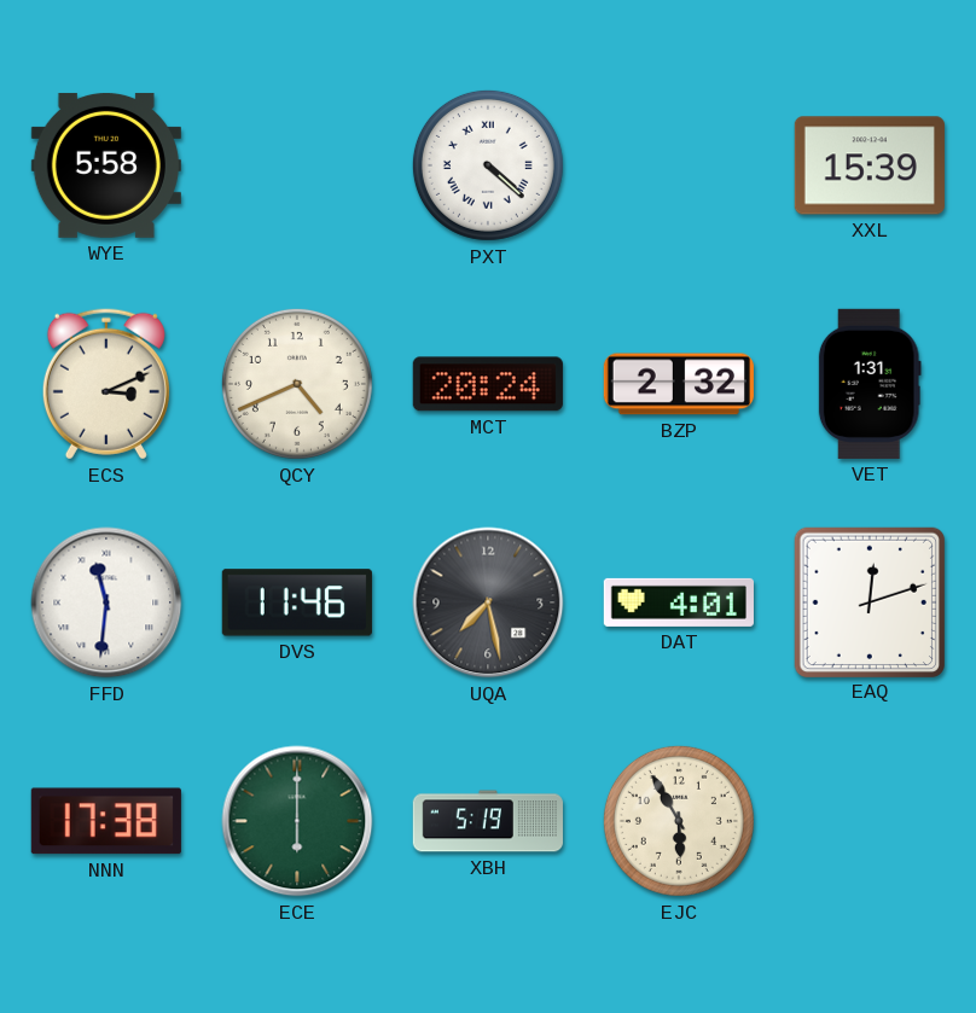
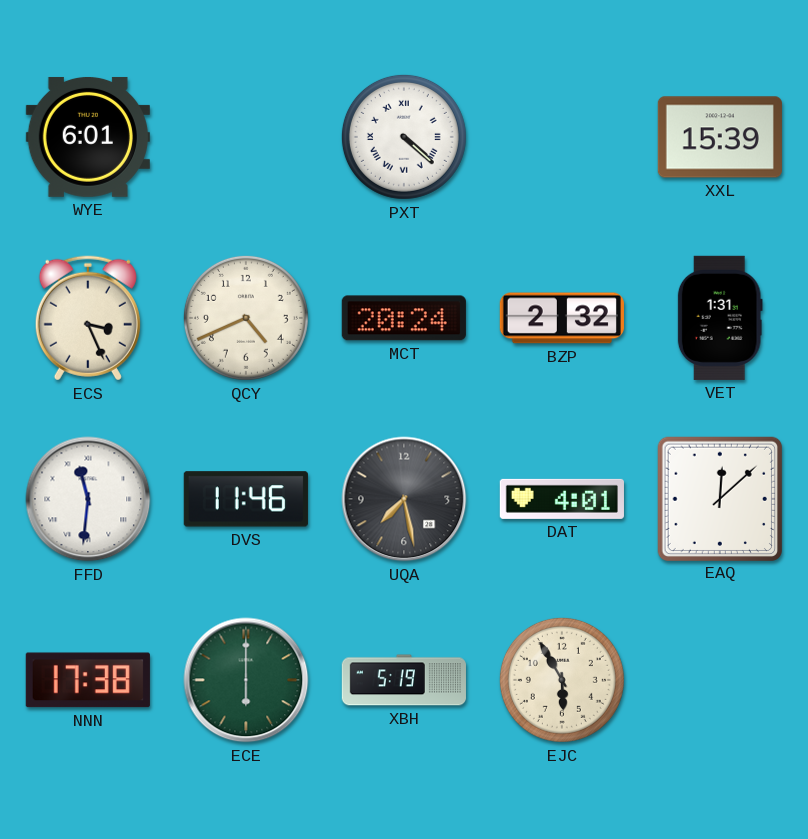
WYE: 5:58 -> 6:01 (88, 137)
ECS: 3:11 -> 3:26 (88, 318)
EAQ: 12:12 -> 12:08 (719, 498)
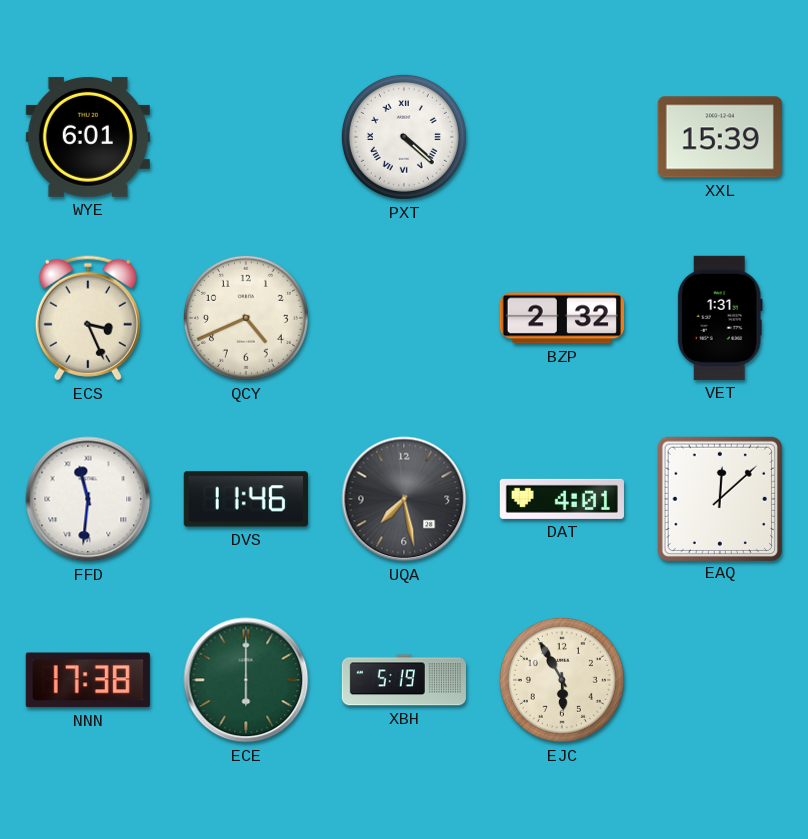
MCT: 20:24 -> none (404, 318)
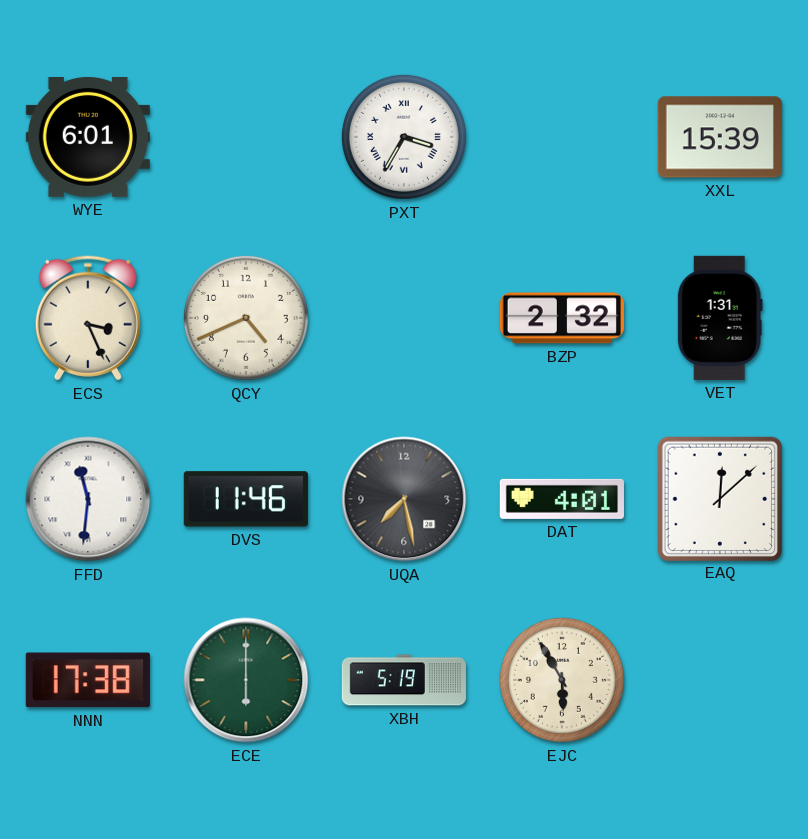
PXT: 4:22 -> 3:35 (404, 137)
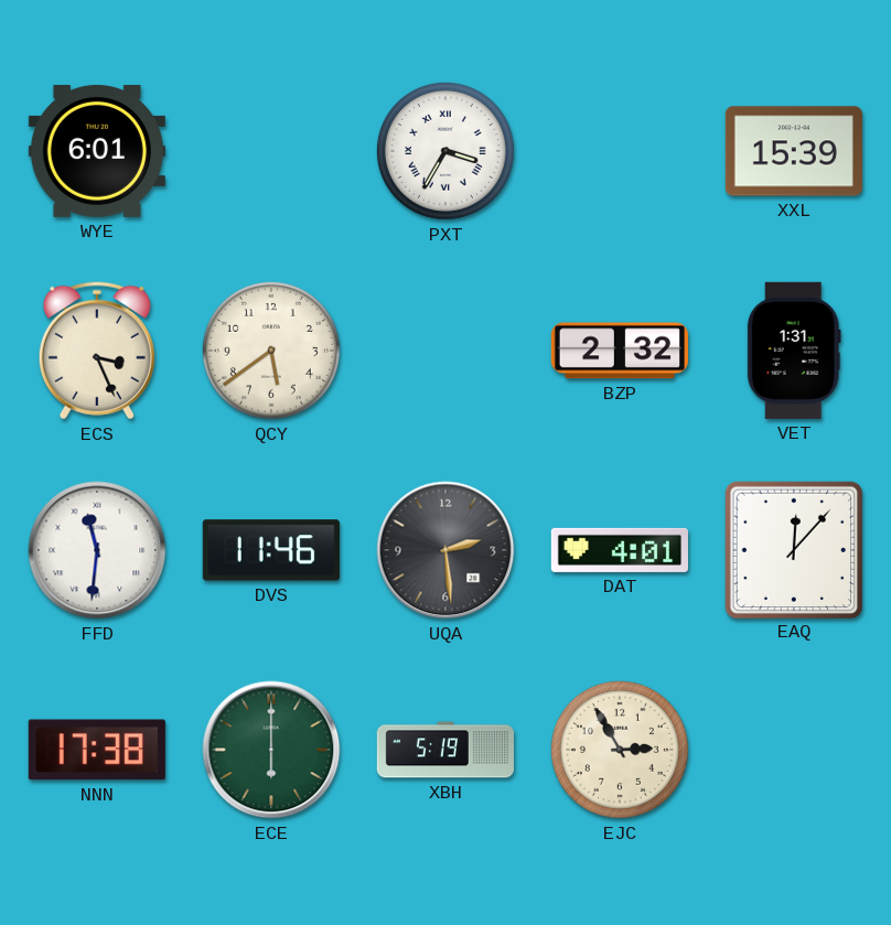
QCY: 4:41 -> 5:39 (271, 351)
UQA: 7:28 -> 2:29 (445, 550)
EAQ: 12:08 -> 12:07 (793, 549)
EJC: 5:55 -> 2:55 (620, 750)
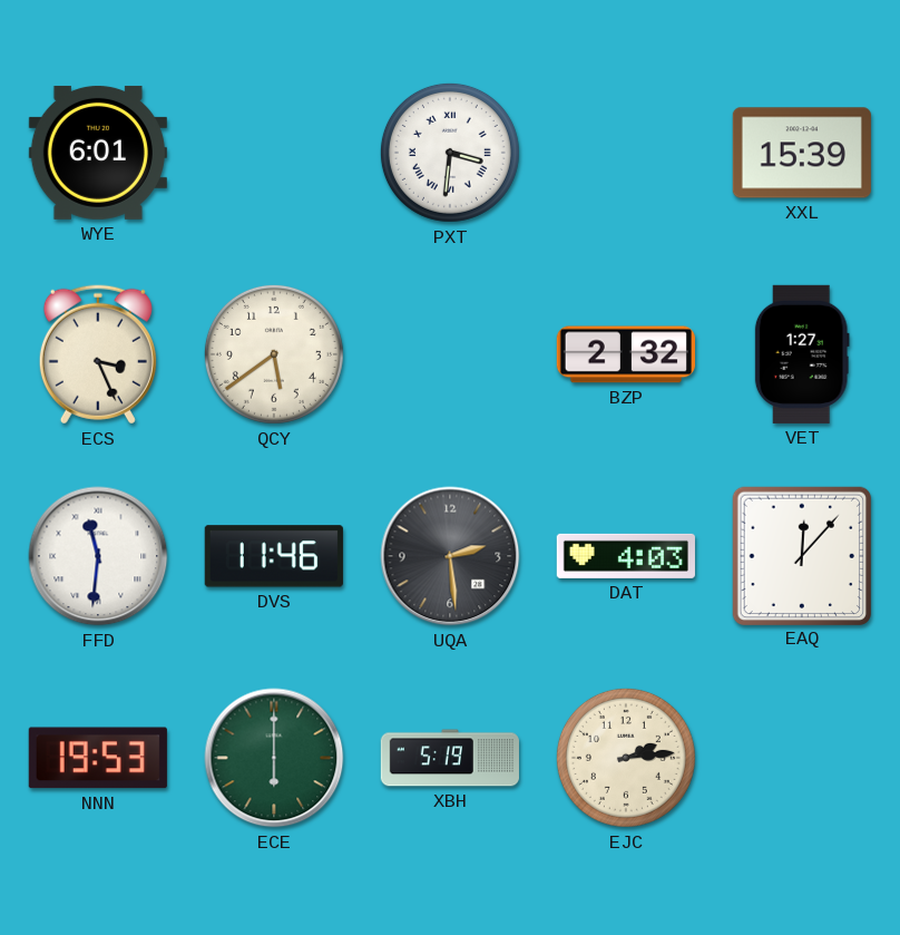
PXT: 3:35 -> 3:31 (450, 153)
VET: 1:31 -> 1:27 (802, 354)
DAT: 4:01 -> 4:03 (626, 556)
NNN: 17:38 -> 19:53 (98, 758)
EJC: 2:55 -> 2:14 (626, 758)
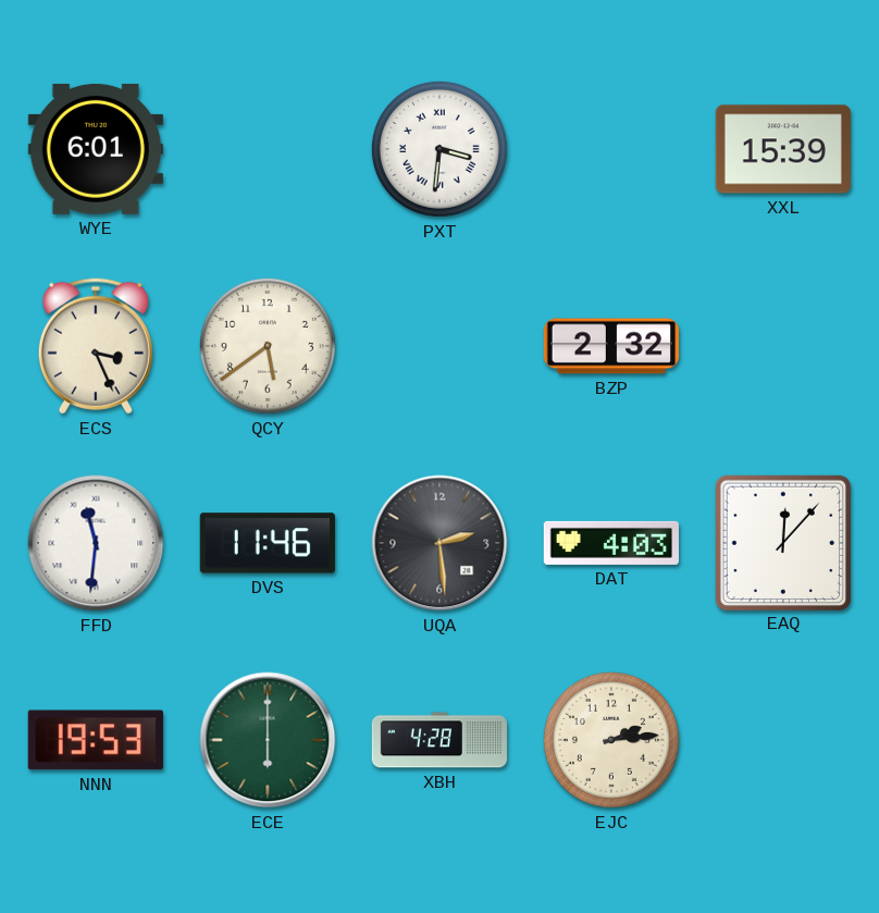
VET: 1:27 -> none (802, 354)
XBH: 5:19 -> 4:28 (439, 740)
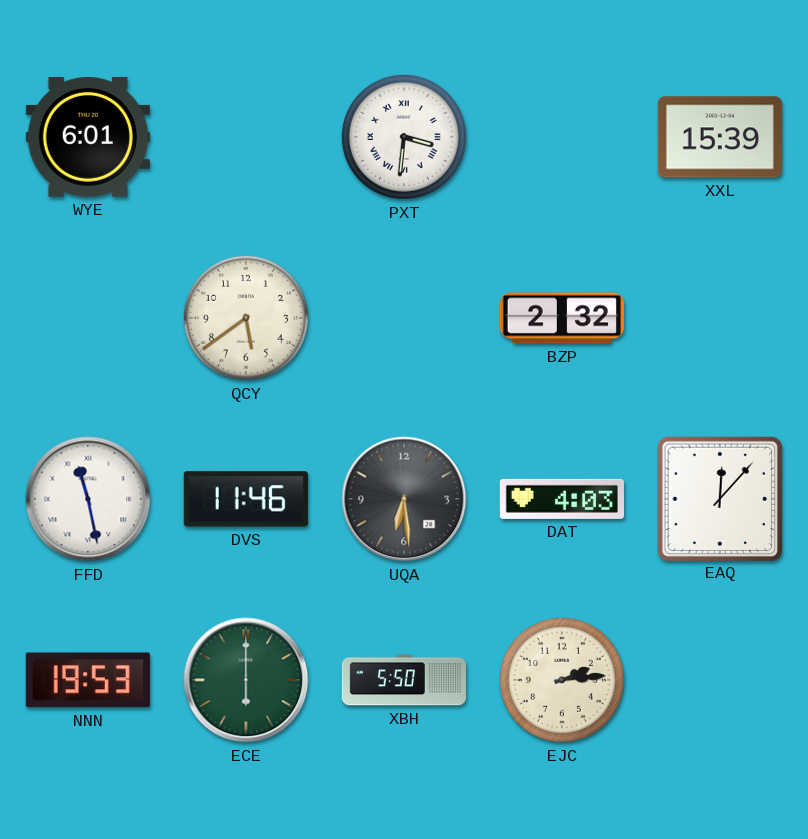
ECS: 3:26 -> none (96, 346)
FFD: 11:31 -> 11:28 (88, 499)
UQA: 2:29 -> 6:29 (404, 499)
XBH: 4:28 -> 5:50 (404, 680)
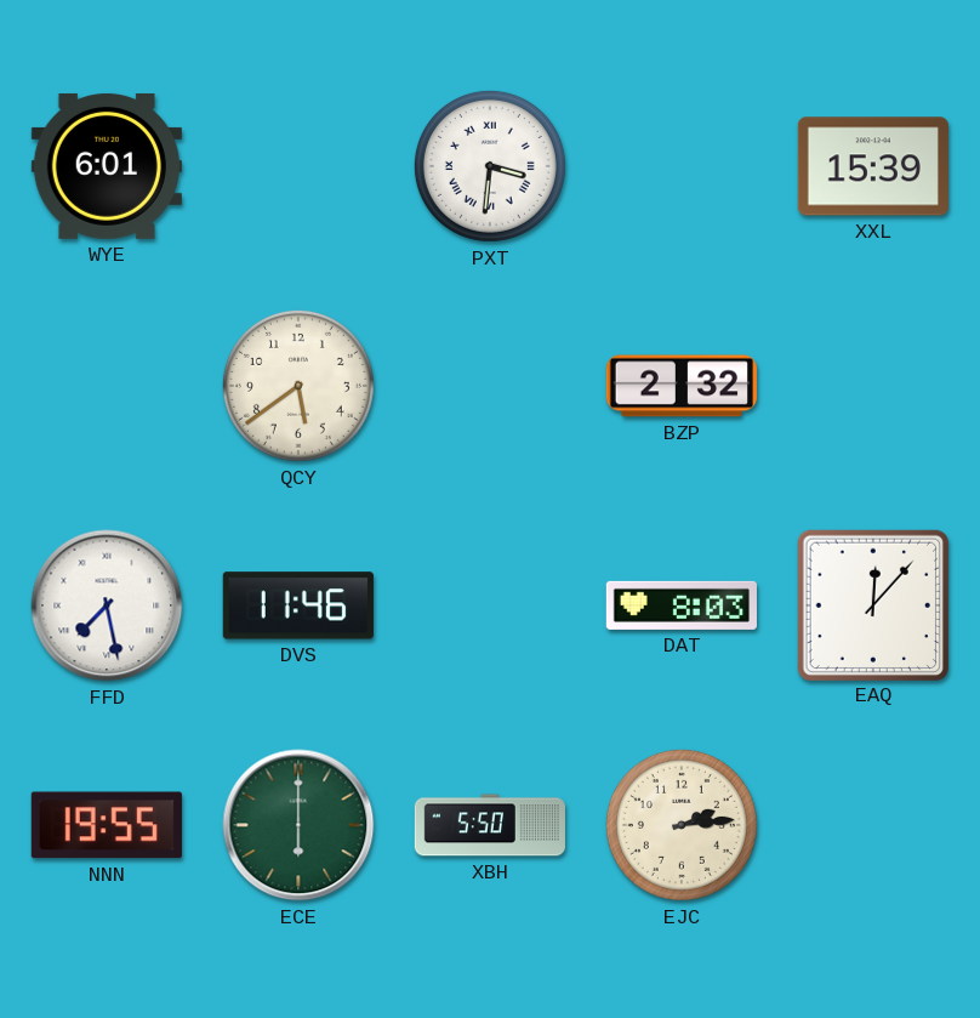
FFD: 11:28 -> 7:28 (107, 605)
UQA: 6:29 -> none (404, 499)
DAT: 4:03 -> 8:03 (682, 605)
NNN: 19:53 -> 19:55 (107, 825)
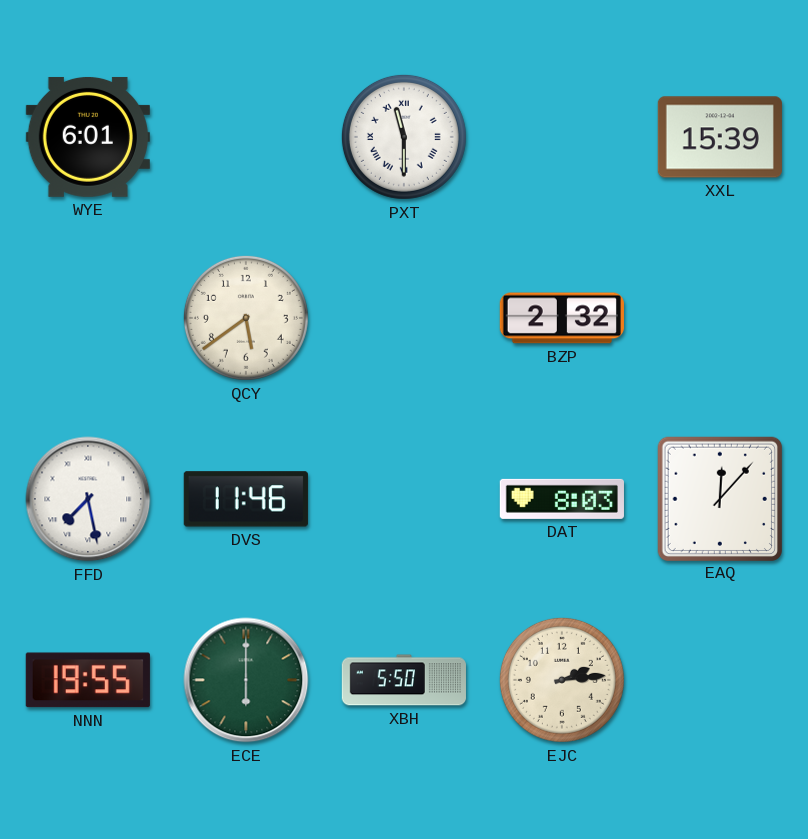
PXT: 3:31 -> 11:30 (404, 137)
